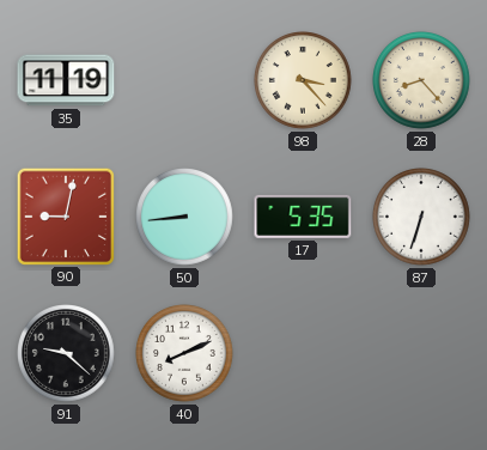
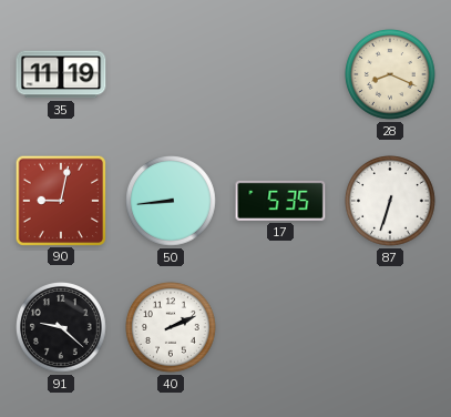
98: 3:23 -> none (304, 81)
28: 8:23 -> 8:19 (391, 75)
40: 8:11 -> 2:11 (172, 328)
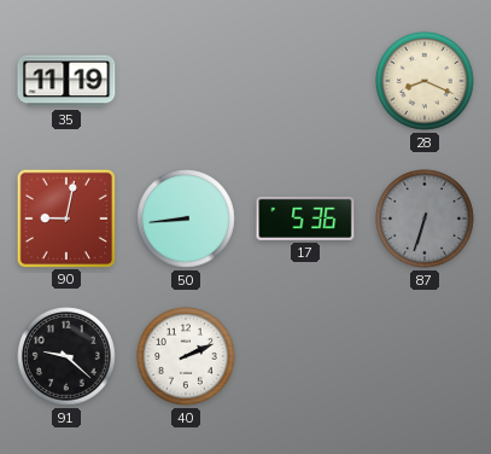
17: 5:35 -> 5:36 (305, 219)
87 dial: white -> grey (426, 220)
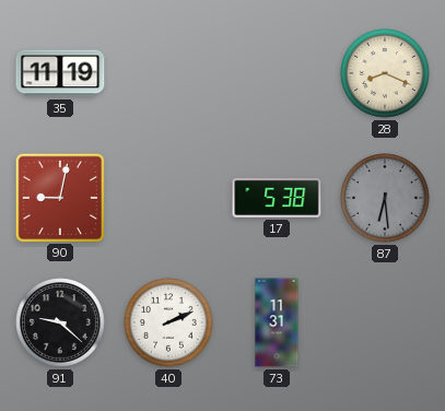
50: 8:44 -> none (187, 220)
17: 5:36 -> 5:38 (277, 198)
87: 6:33 -> 6:29 (386, 199)
73: none -> 11:31 (277, 322)
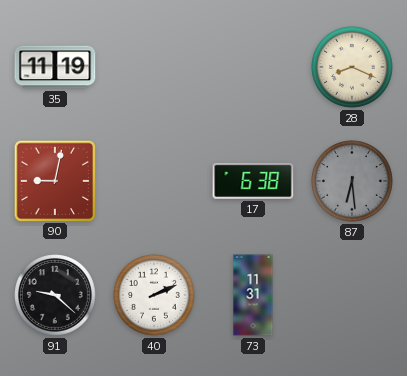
17: 5:38 -> 6:38 (253, 181)
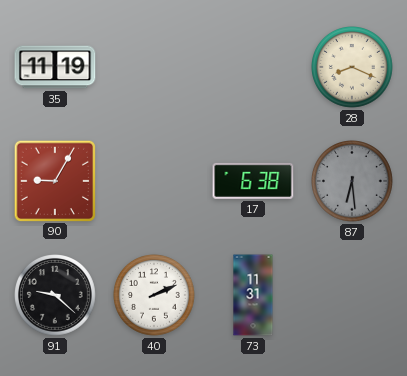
90: 9:02 -> 9:05 (54, 180)
